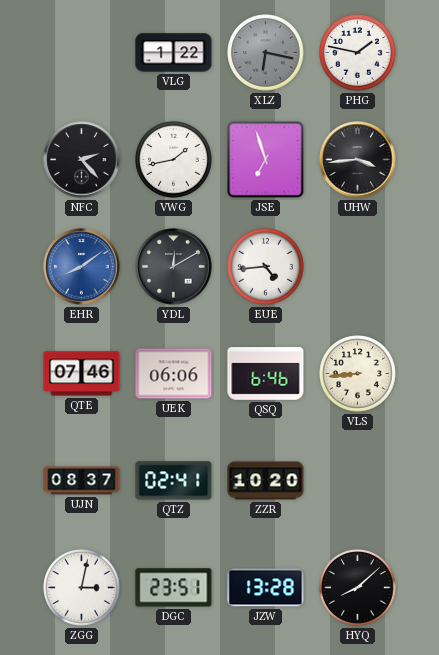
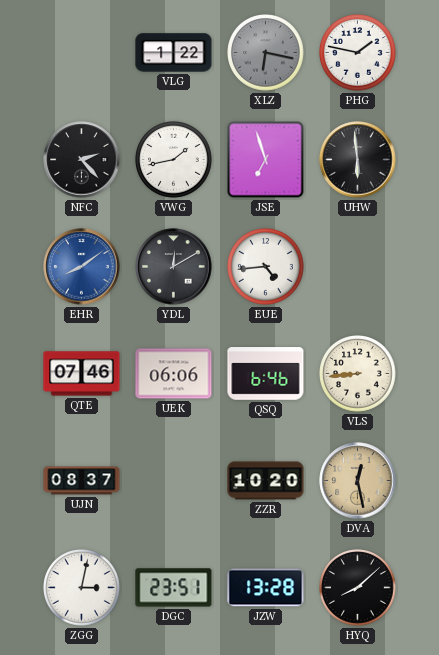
UHW: 3:44 -> 5:59 (358, 160)
QTZ: 02:41 -> none (174, 481)
DVA: none -> 12:28 (358, 481)
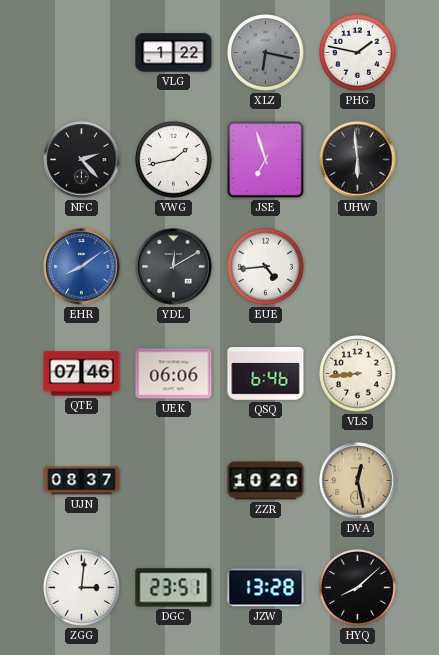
ZGG: 3:02 -> 3:01 (82, 588)
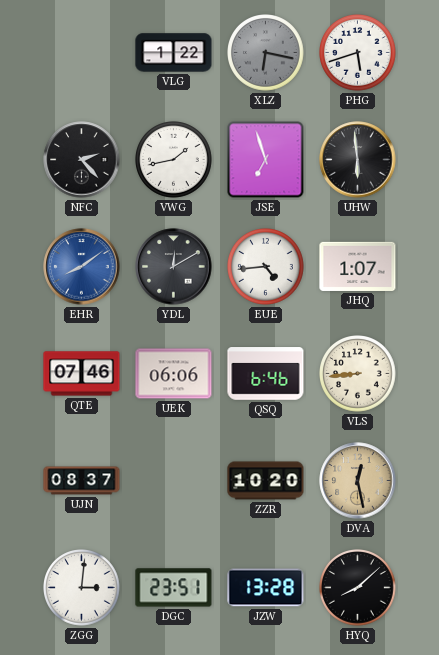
PHG: 1:47 -> 5:42 (358, 53)
JHQ: none -> 1:07 (358, 266)
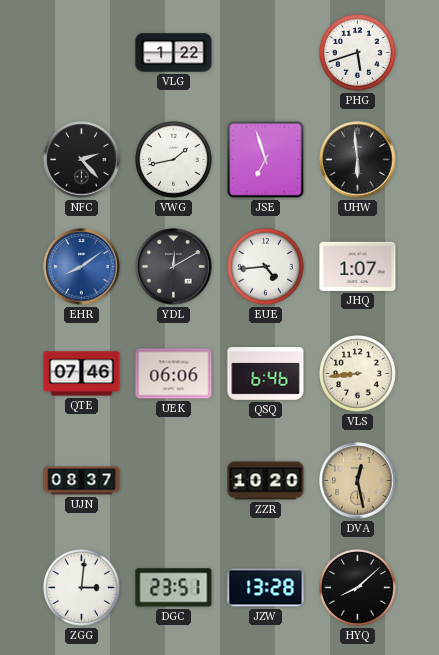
XLZ: 6:17 -> none (266, 53)
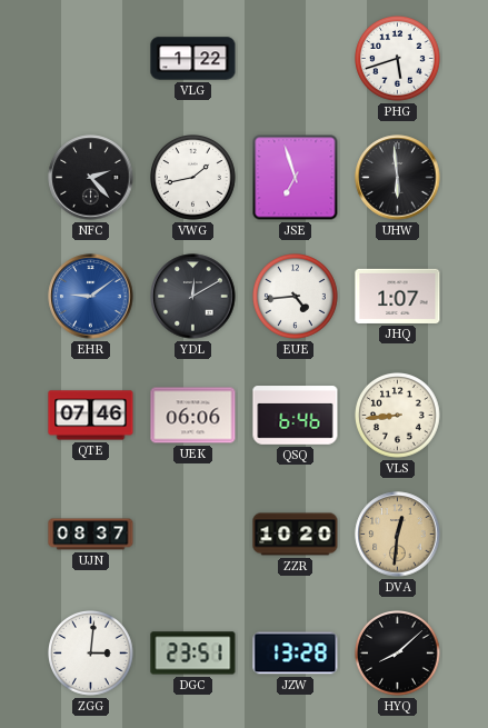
EHR: 8:09 -> 9:09 (91, 297)
DVA: 12:28 -> 12:31 (398, 535)
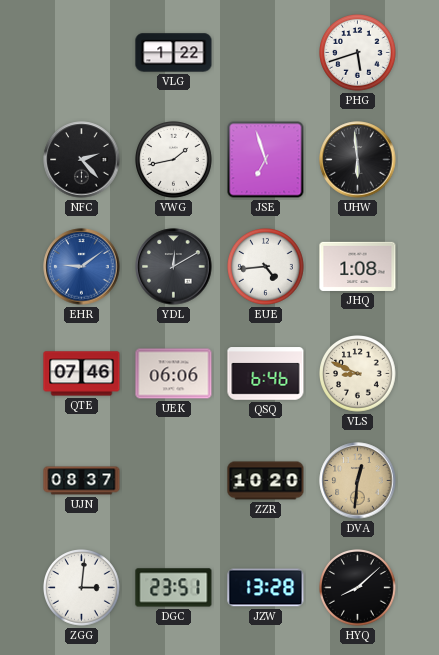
JHQ: 1:07 -> 1:08 (358, 266)
VLS: 8:44 -> 8:49 (358, 374)
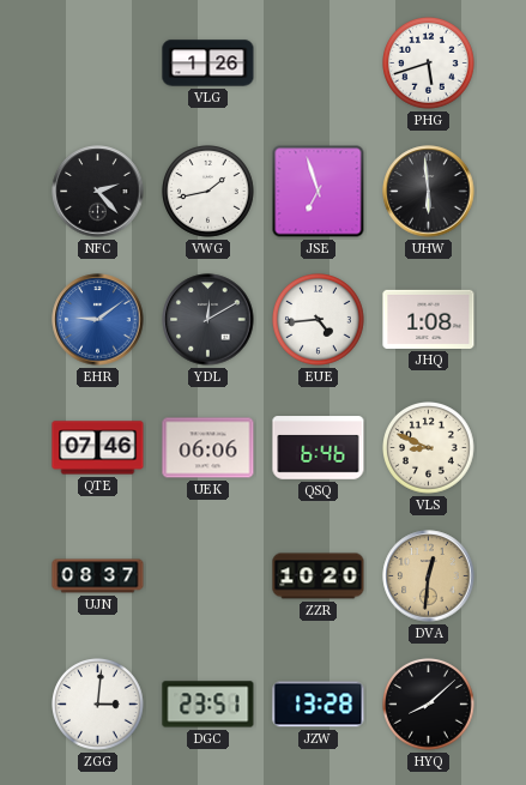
VLG: 1:22 -> 1:26 (208, 64)
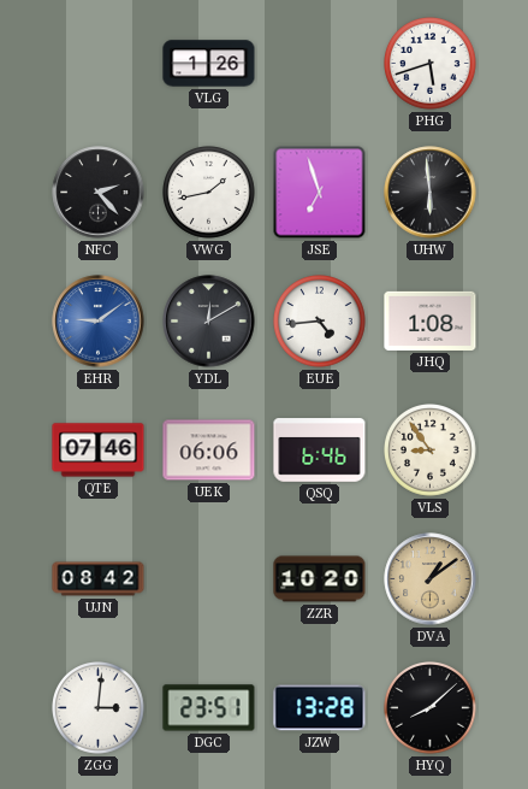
VLS: 8:49 -> 8:54 (431, 451)
UJN: 08:37 -> 08:42 (99, 579)
DVA: 12:31 -> 1:09 (431, 579)
